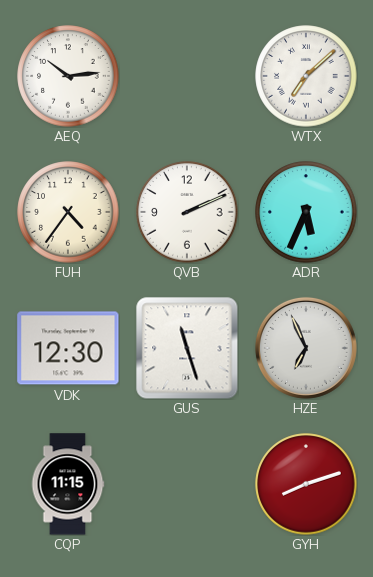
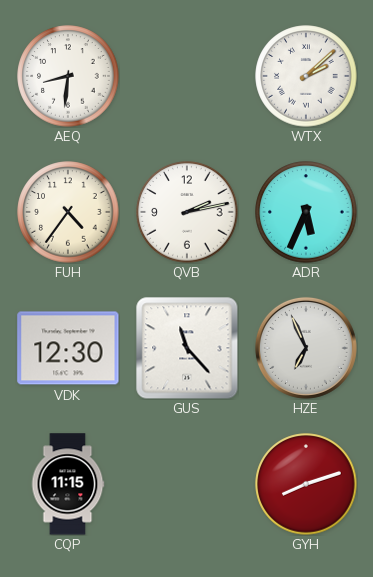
AEQ: 10:14 -> 8:31 (68, 76)
WTX: 7:08 -> 2:08 (306, 76)
QVB: 2:11 -> 2:13 (187, 212)
GUS: 11:27 -> 11:23 (187, 348)
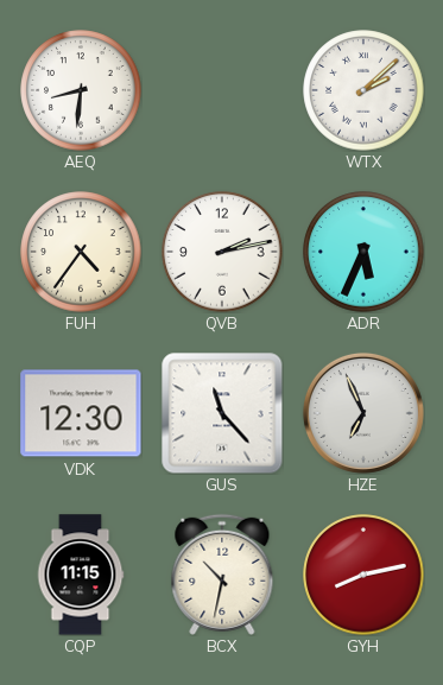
BCX: none -> 10:32 (222, 575)
GYH: 8:12 -> 8:13 (363, 575)
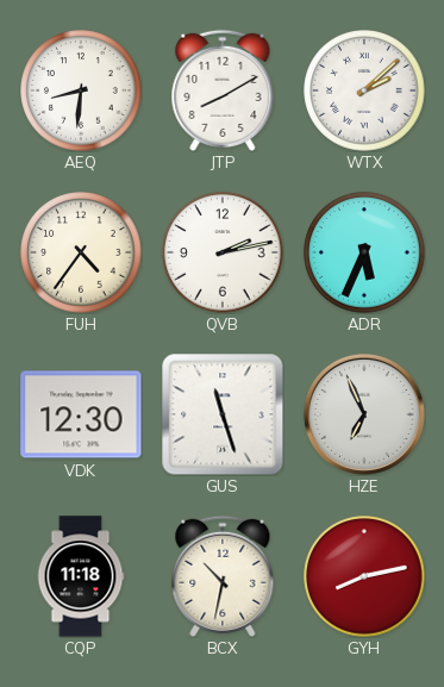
JTP: none -> 8:10 (223, 90)
GUS: 11:23 -> 11:27 (223, 414)
CQP: 11:15 -> 11:18 (81, 576)
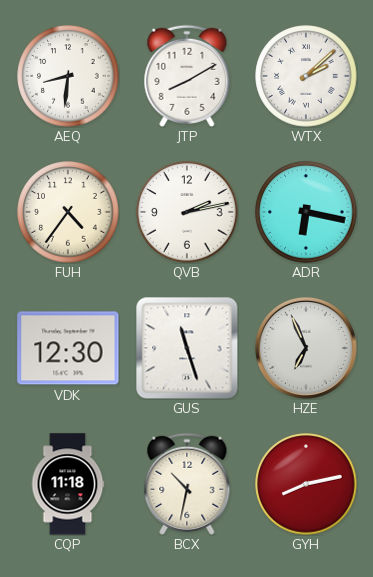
ADR: 5:34 -> 6:17 (306, 212)
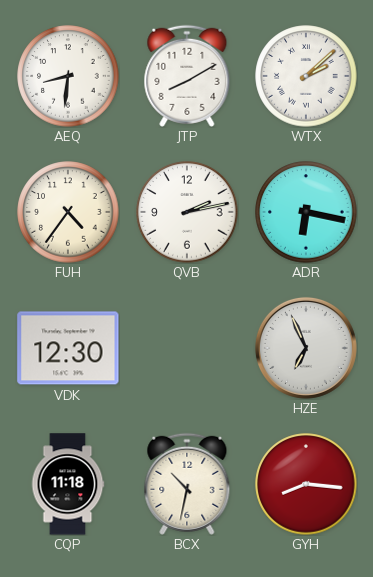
GUS: 11:27 -> none (187, 348)
GYH: 8:13 -> 8:16 (306, 484)
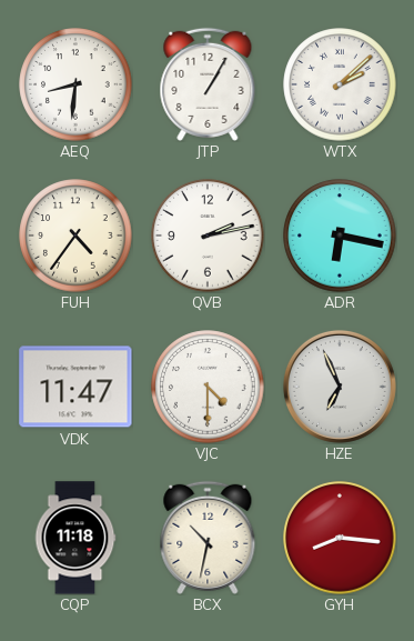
JTP: 8:10 -> 1:05 (208, 84)
VDK: 12:30 -> 11:47 (75, 387)
VJC: none -> 4:30 (208, 387)
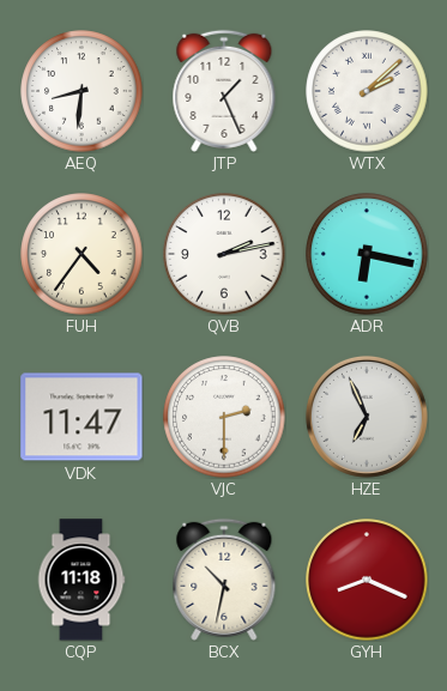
JTP: 1:05 -> 1:26 (224, 91)
VJC: 4:30 -> 2:30 (224, 417)
GYH: 8:16 -> 8:19 (367, 580)
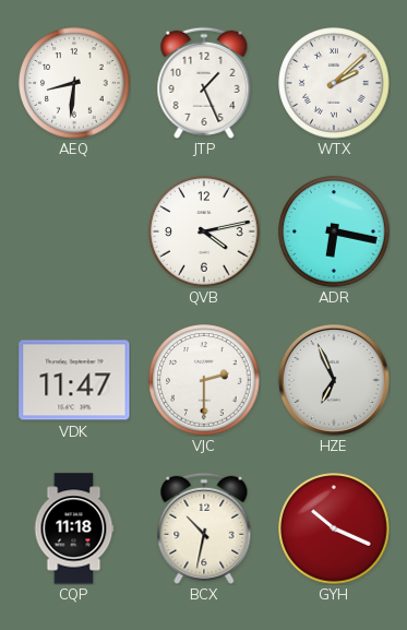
FUH: 4:36 -> none (81, 254)
QVB: 2:13 -> 4:13 (204, 231)
GYH: 8:19 -> 10:19 (334, 528)
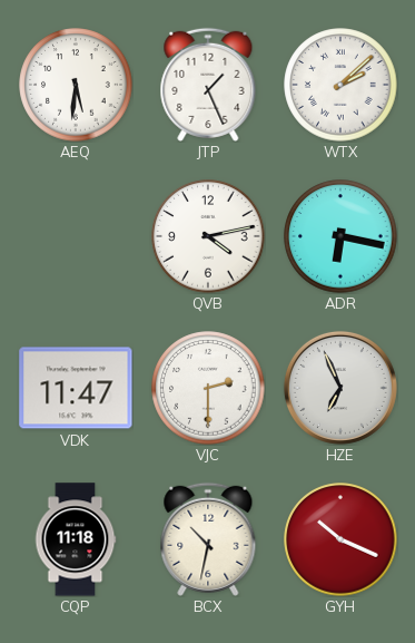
AEQ: 8:31 -> 5:31 (76, 85)
